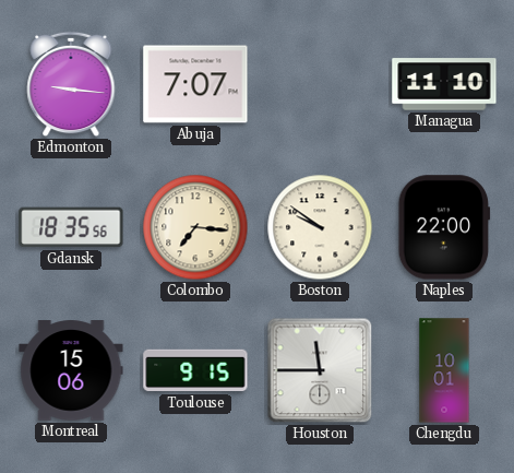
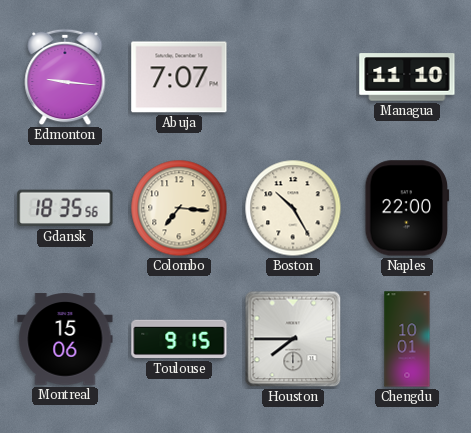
Boston: 9:51 -> 10:25 (293, 208)
Houston: 11:45 -> 7:45 (293, 339)
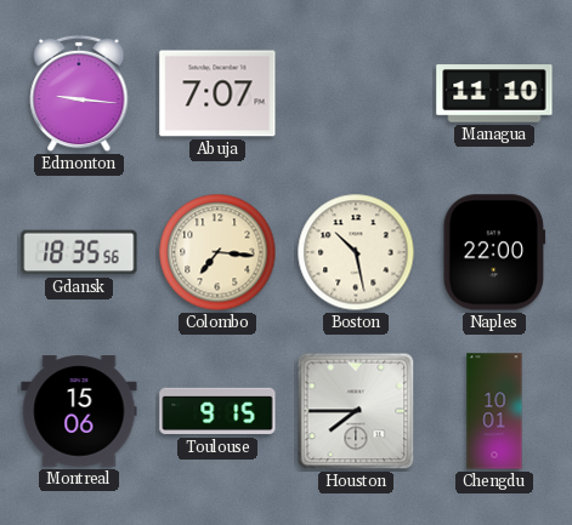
Boston: 10:25 -> 10:28 (356, 252)
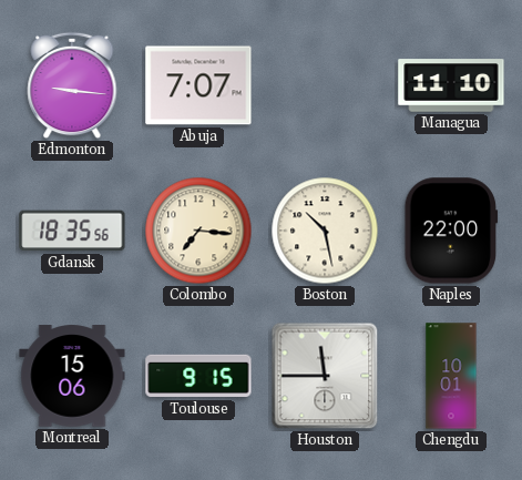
Houston: 7:45 -> 11:45 (325, 376)
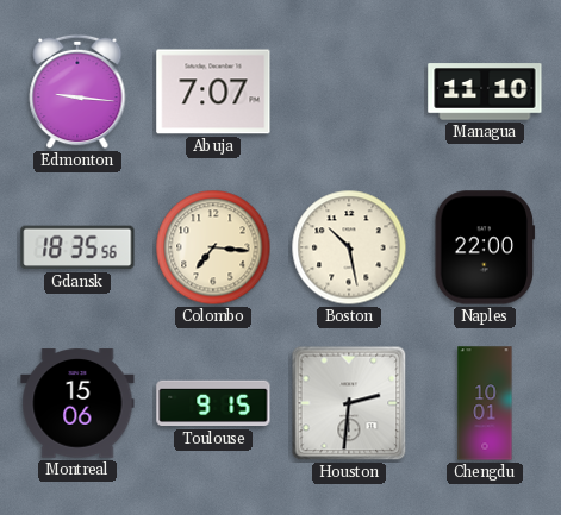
Houston: 11:45 -> 2:31 (349, 403)
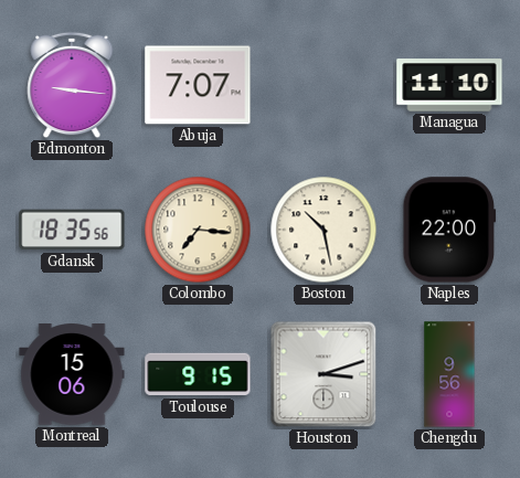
Houston: 2:31 -> 3:12 (323, 374)
Chengdu: 10:01 -> 9:56 (449, 374)
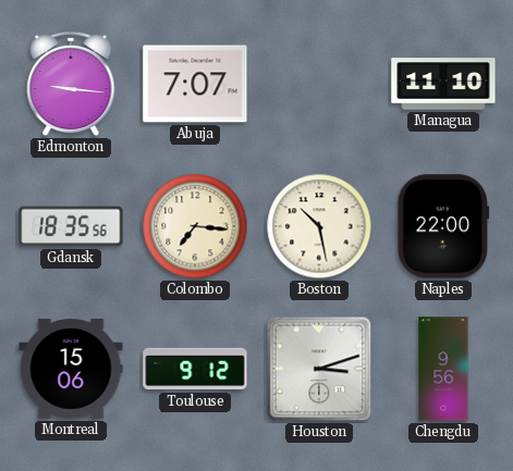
Toulouse: 9:15 -> 9:12 (195, 369)
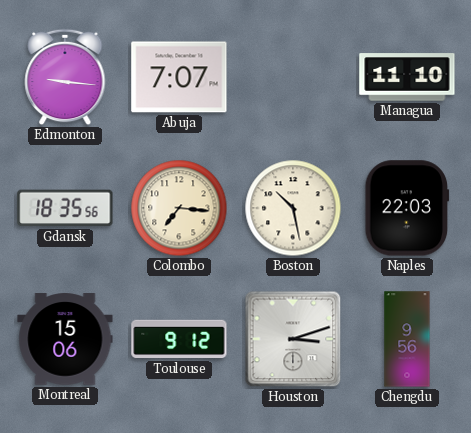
Naples: 22:00 -> 22:03 (407, 208)
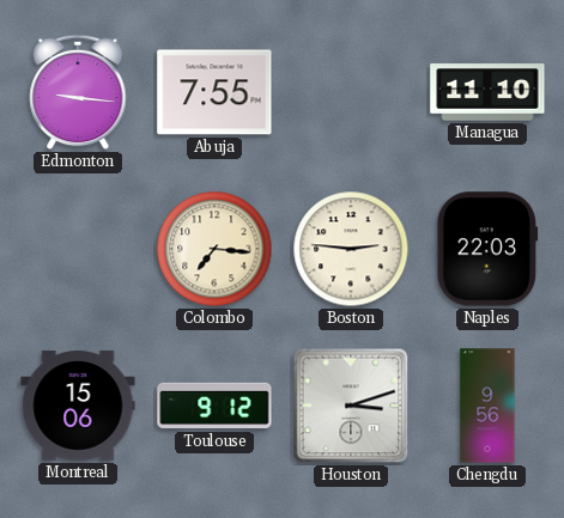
Abuja: 7:07 -> 7:55 (214, 92)
Gdansk: 18:35 -> none (65, 208)
Boston: 10:28 -> 2:46 (351, 249)
